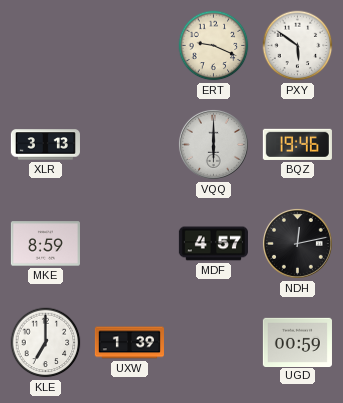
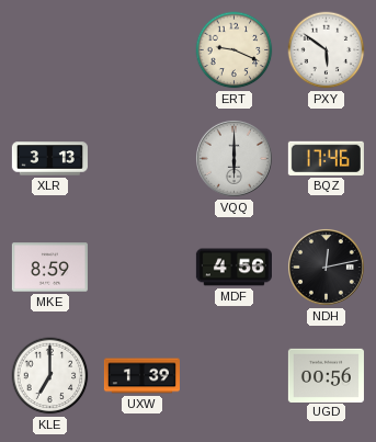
BQZ: 19:46 -> 17:46 (326, 158)
MDF: 4:57 -> 4:56 (233, 268)
UGD: 00:59 -> 00:56 (326, 375)
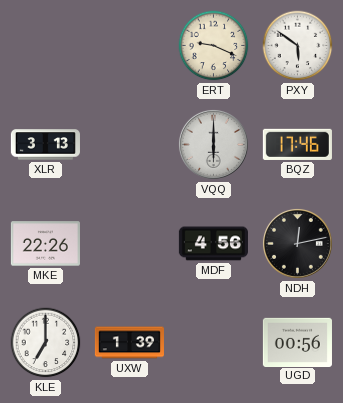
MKE: 8:59 -> 22:26 (45, 244)
